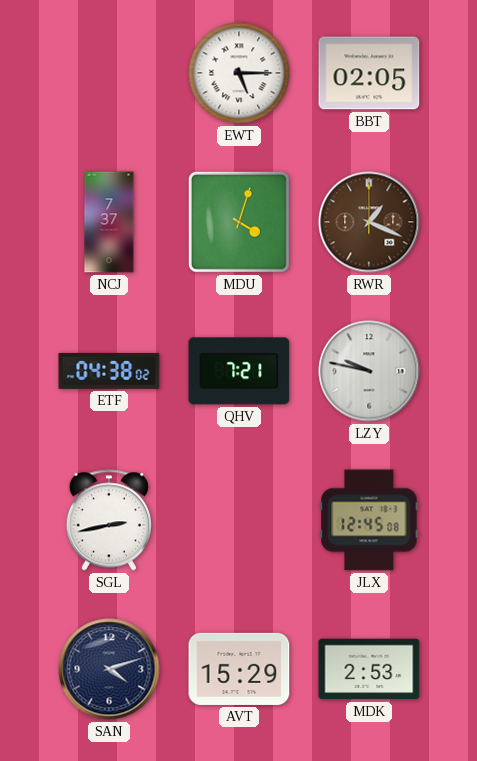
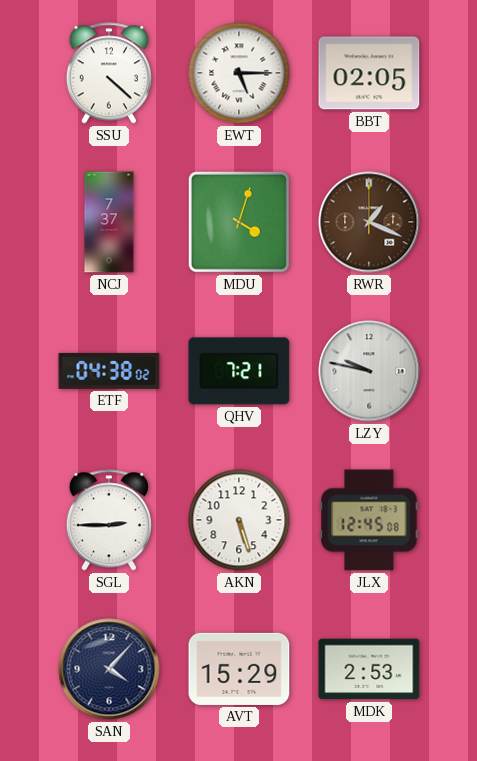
SSU: none -> 4:22 (109, 73)
SGL: 2:43 -> 2:45 (109, 520)
AKN: none -> 5:27 (239, 520)
SAN: 4:12 -> 4:07 (109, 669)
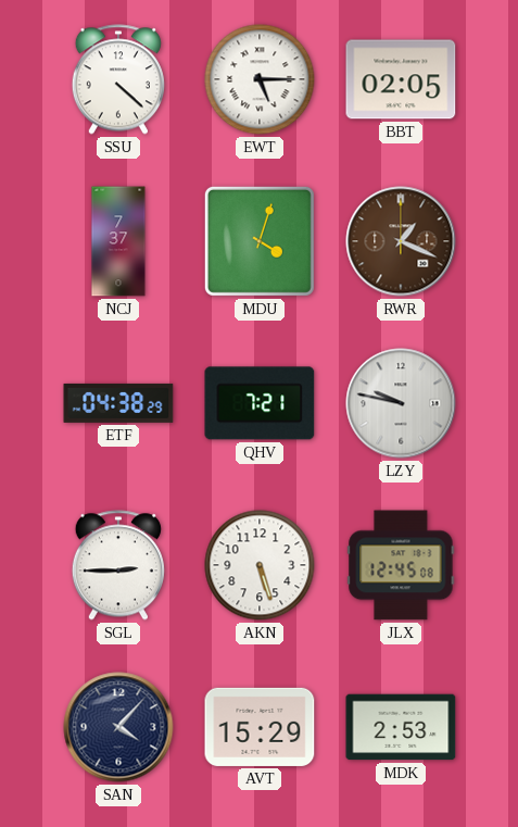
ETF: 04:38:02 -> 04:38:29 (118, 403)
